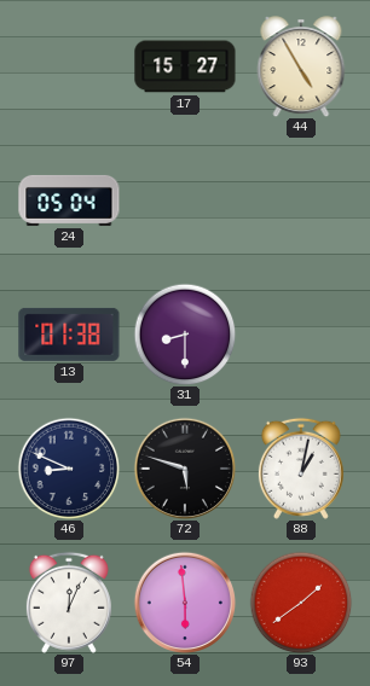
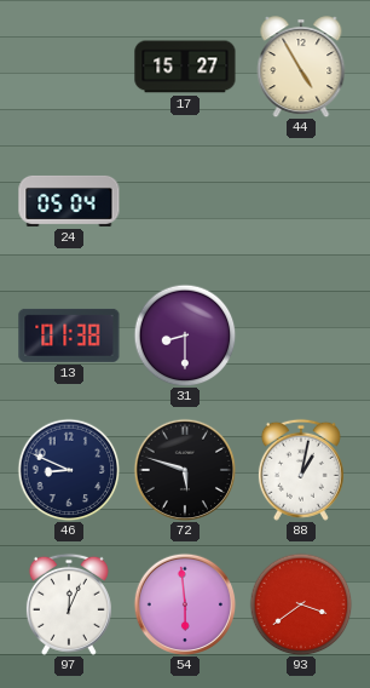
93: 1:39 -> 3:39 (301, 604)
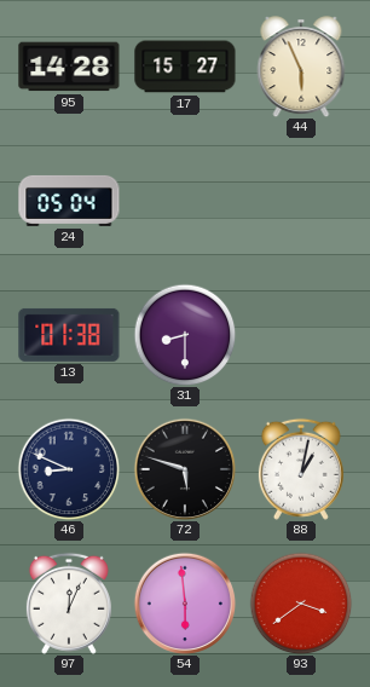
95: none -> 14:28 (69, 67)
44: 4:55 -> 5:56 (301, 67)
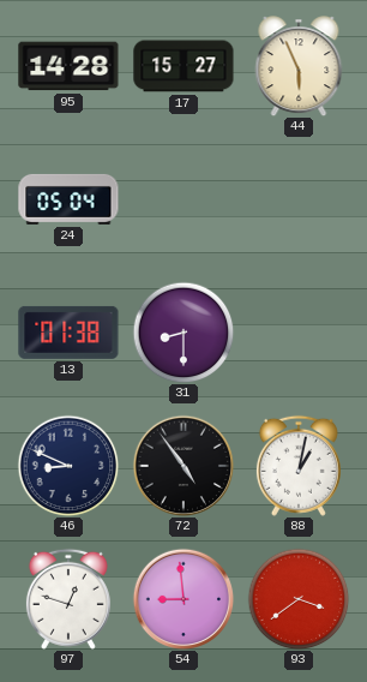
72: 5:48 -> 4:54 (183, 466)
97: 12:04 -> 12:48 (68, 599)
54: 5:59 -> 8:59 (183, 599)
